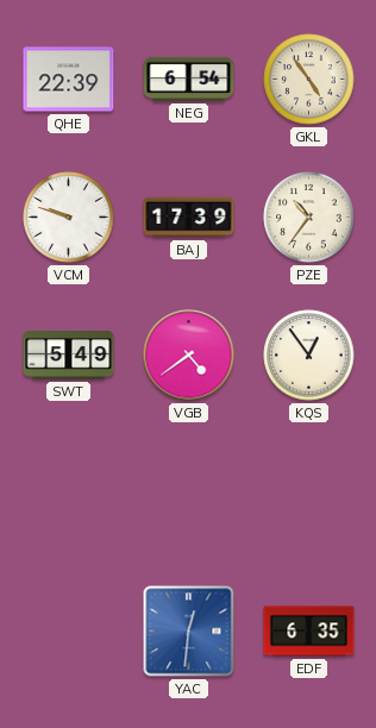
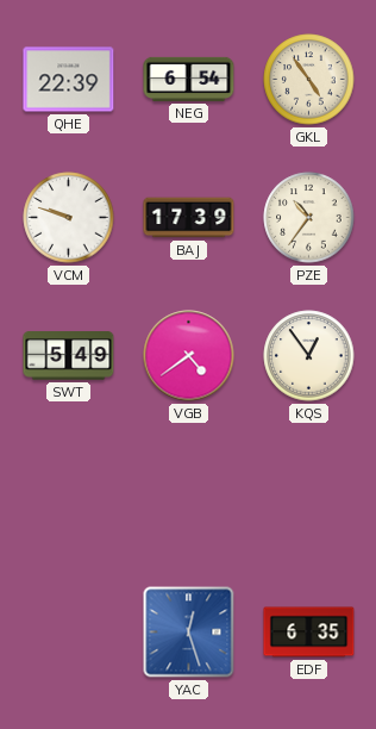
YAC: 12:31 -> 12:27 (189, 633)
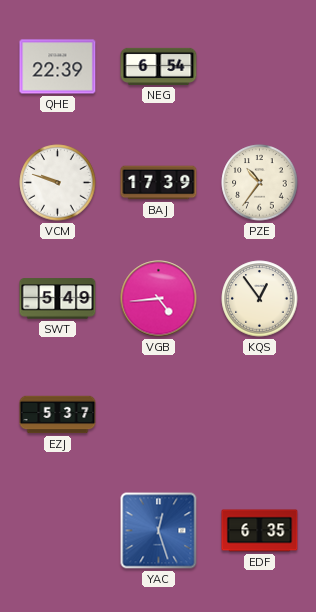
GKL: 4:54 -> none (309, 80)
VGB: 4:39 -> 4:44 (159, 299)
EZJ: none -> 5:37 (58, 415)
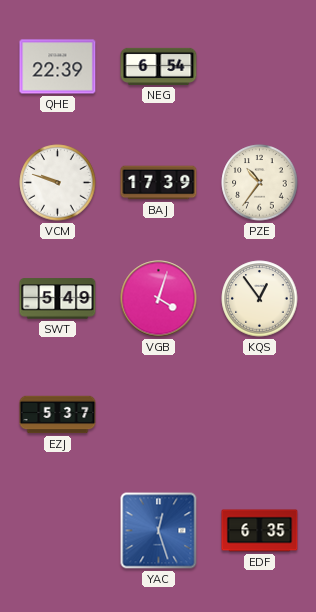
VGB: 4:44 -> 4:03 (159, 299)
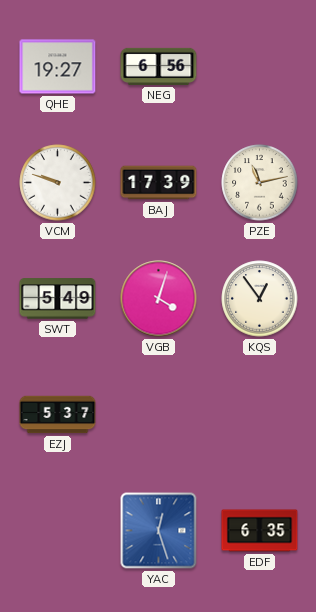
QHE: 22:39 -> 19:27 (58, 67)
NEG: 6:54 -> 6:56 (159, 66)
PZE: 10:36 -> 11:13 (260, 183)
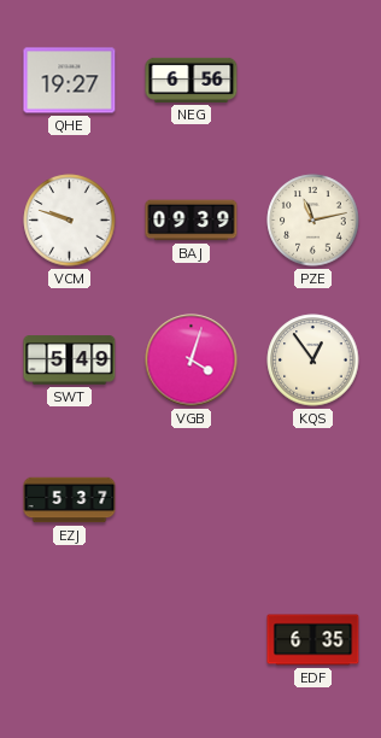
BAJ: 17:39 -> 09:39 (192, 221)
YAC: 12:27 -> none (159, 531)
